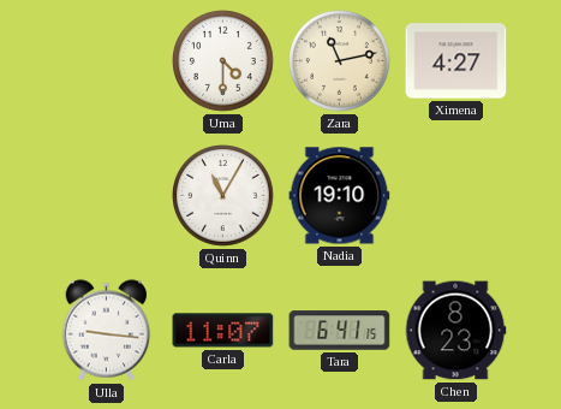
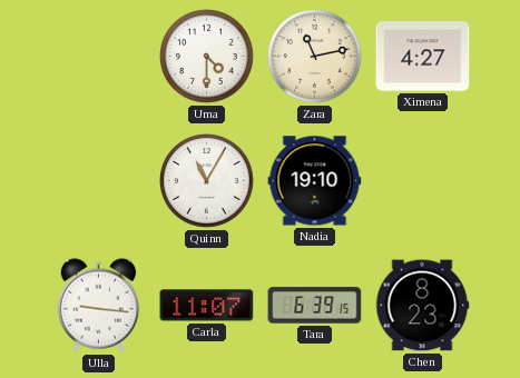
Tara: 6:41 -> 6:39 (315, 306)
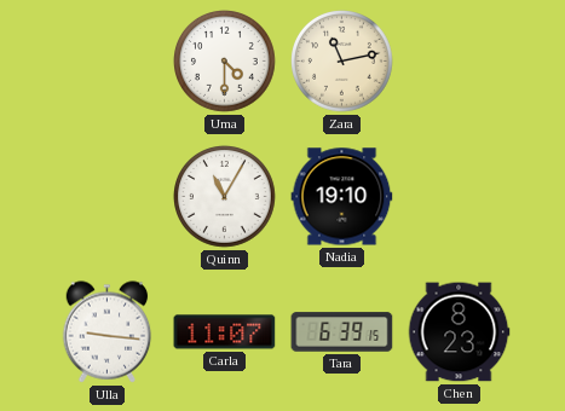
Ximena: 4:27 -> none (423, 57)
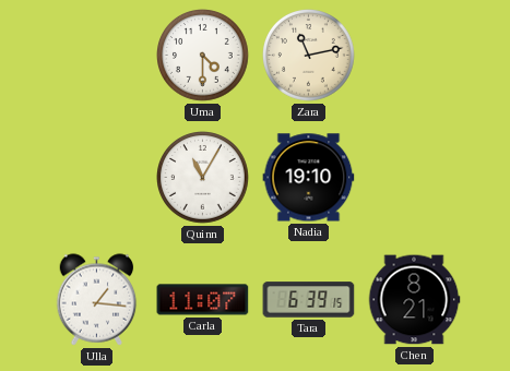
Ulla: 9:16 -> 1:16 (97, 300)
Chen: 8:23 -> 8:21 (414, 300)
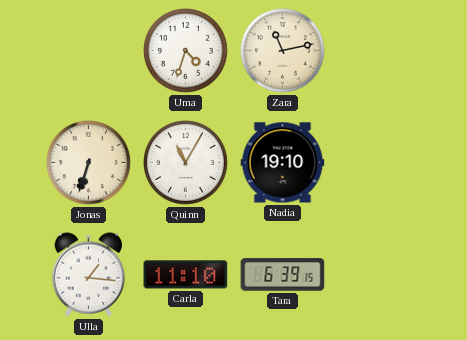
Uma: 4:30 -> 4:33 (186, 51)
Jonas: none -> 6:33 (89, 163)
Carla: 11:07 -> 11:10 (186, 275)
Chen: 8:21 -> none (414, 300)
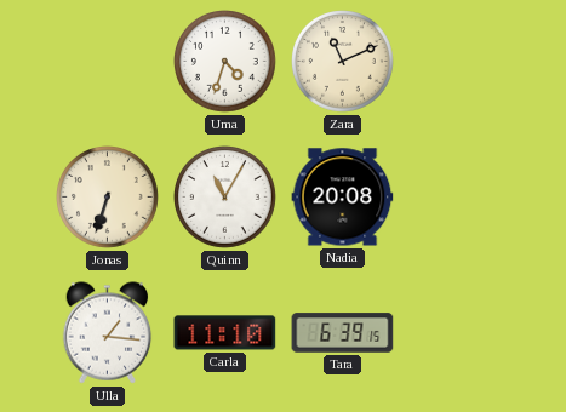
Zara: 11:13 -> 11:11 (343, 62)
Nadia: 19:10 -> 20:08 (343, 198)
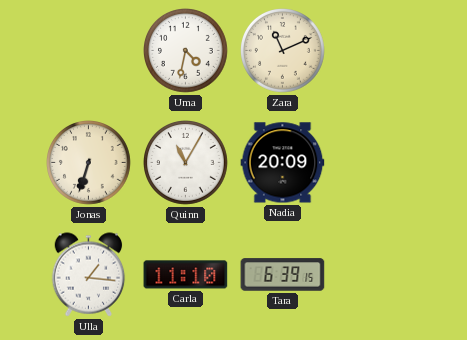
Uma: 4:33 -> 4:32 (186, 51)
Nadia: 20:08 -> 20:09 (283, 163)
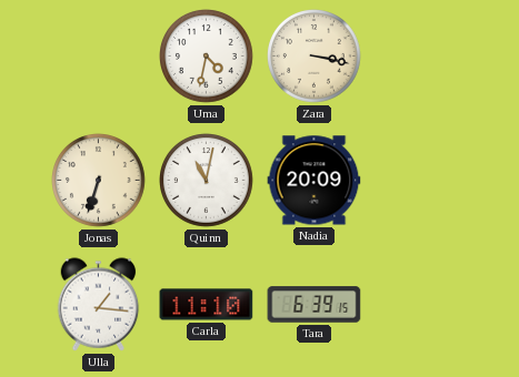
Zara: 11:11 -> 3:17 (315, 57)
Quinn: 11:05 -> 11:02 (207, 181)
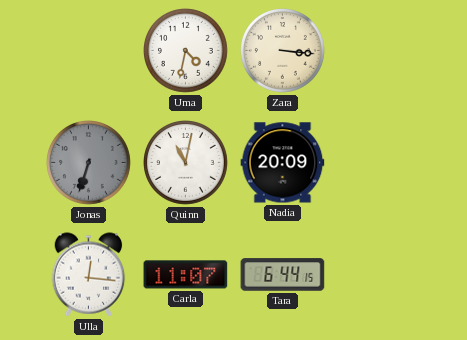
Zara: 3:17 -> 3:16 (283, 51)
Jonas dial: cream -> grey (89, 163)
Ulla: 1:16 -> 12:16 (89, 275)
Carla: 11:10 -> 11:07 (186, 275)
Tara: 6:39 -> 6:44 (283, 275)
